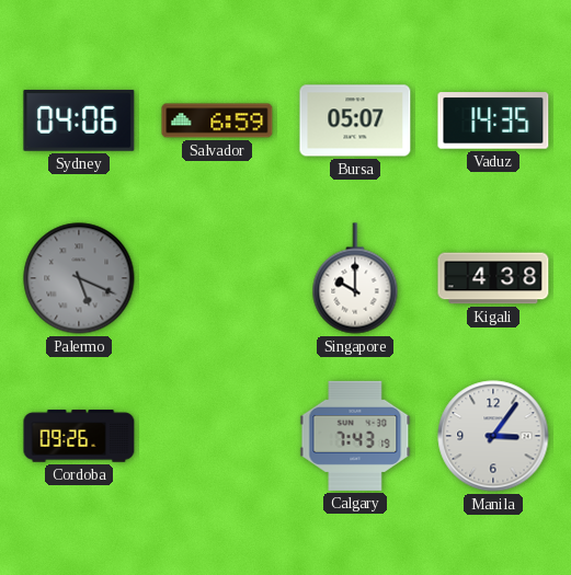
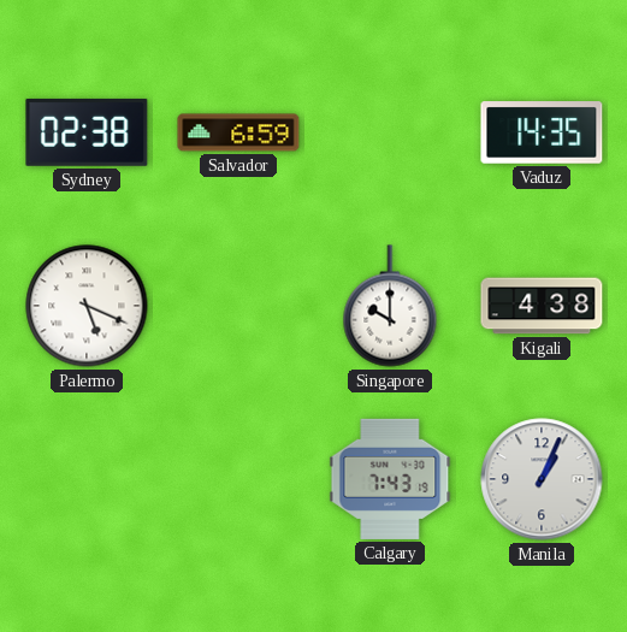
Sydney: 04:06 -> 02:38 (87, 132)
Bursa: 05:07 -> none (355, 120)
Palermo dial: grey -> white (87, 306)
Cordoba: 09:26 -> none (79, 436)
Manila: 3:06 -> 1:04 (542, 479)
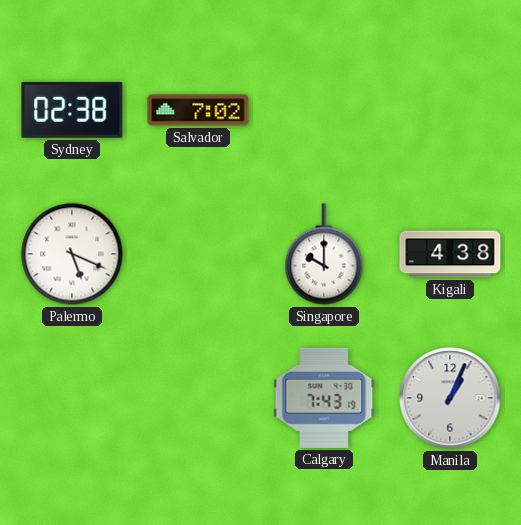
Salvador: 6:59 -> 7:02 (198, 110)
Vaduz: 14:35 -> none (542, 132)
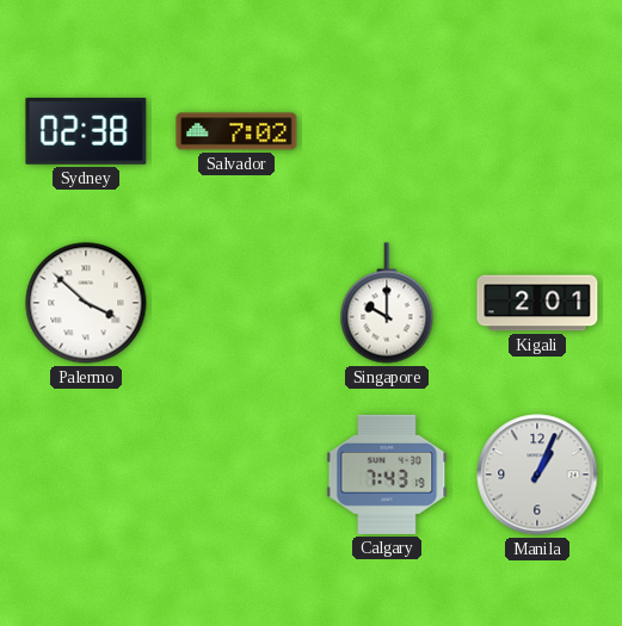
Palermo: 5:19 -> 3:52 (86, 303)
Kigali: 4:38 -> 2:01 (537, 303)
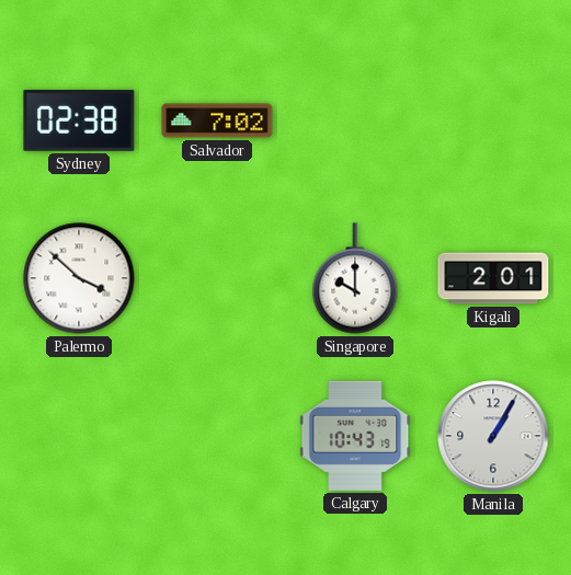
Calgary: 7:43 -> 10:43 (355, 436)
Manila: 1:04 -> 1:05 (493, 436)
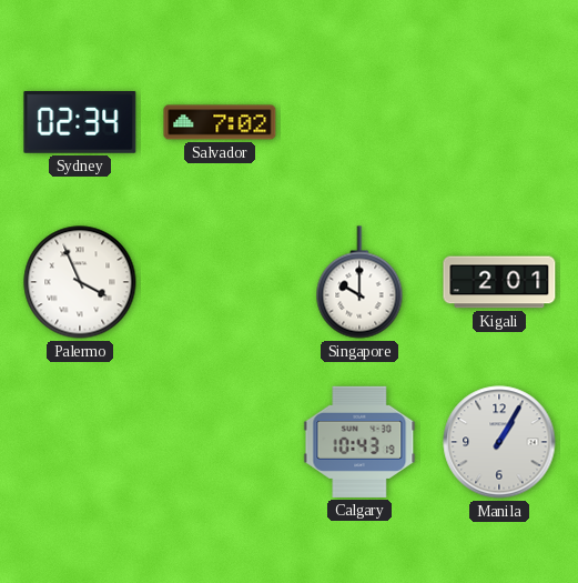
Sydney: 02:38 -> 02:34 (80, 122)
Palermo: 3:52 -> 3:56 (80, 282)
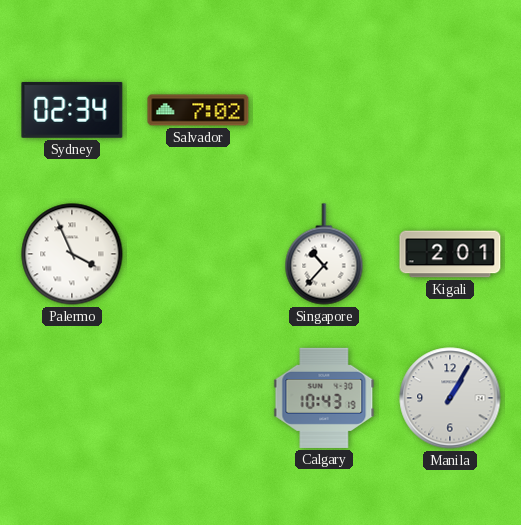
Singapore: 10:00 -> 10:37 (324, 254)
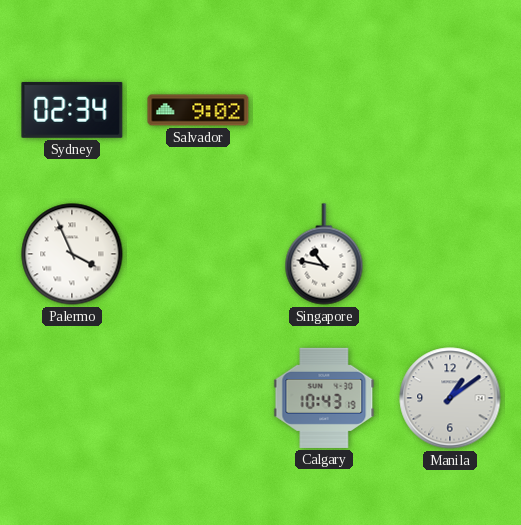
Salvador: 7:02 -> 9:02 (198, 110)
Singapore: 10:37 -> 10:47 (324, 254)
Kigali: 2:01 -> none (450, 254)
Manila: 1:05 -> 1:09 (450, 398)
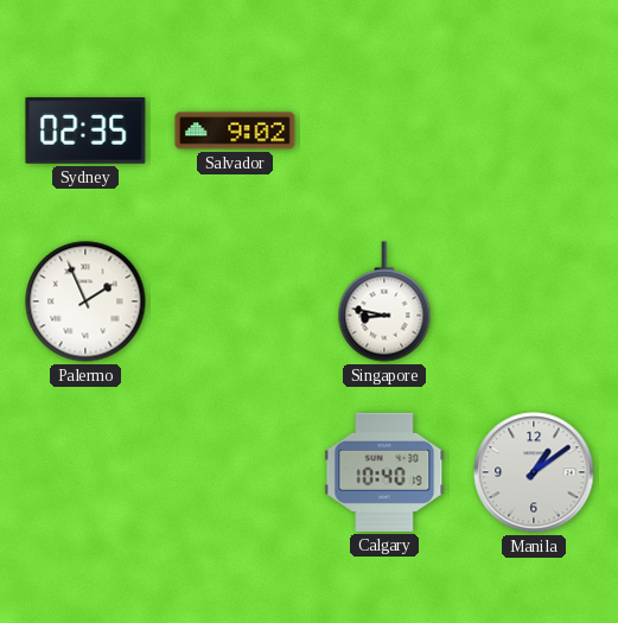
Sydney: 02:34 -> 02:35 (85, 131)
Palermo: 3:56 -> 1:56 (85, 301)
Singapore: 10:47 -> 8:47 (384, 301)
Calgary: 10:43 -> 10:40 (384, 472)
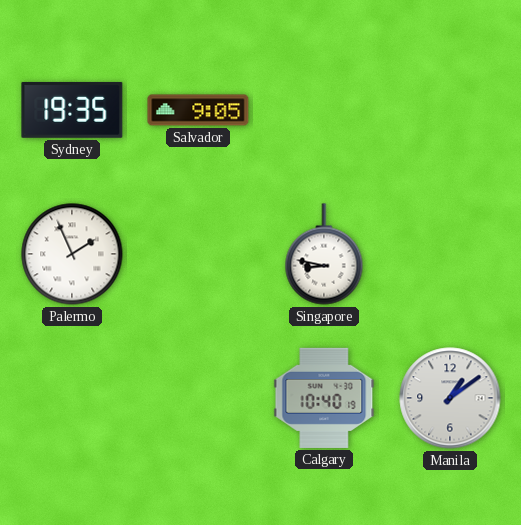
Sydney: 02:35 -> 19:35 (72, 110)
Salvador: 9:02 -> 9:05 (198, 110)
